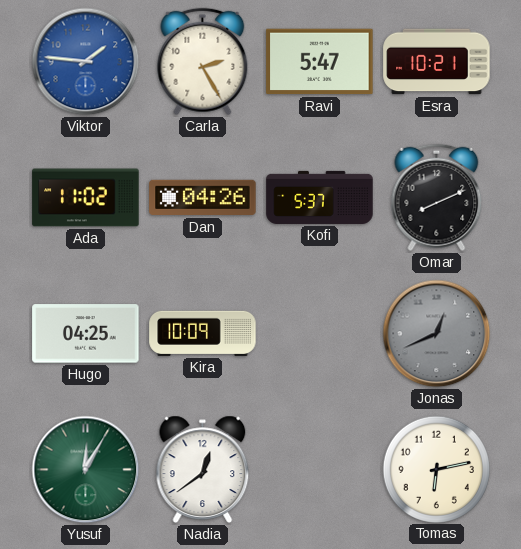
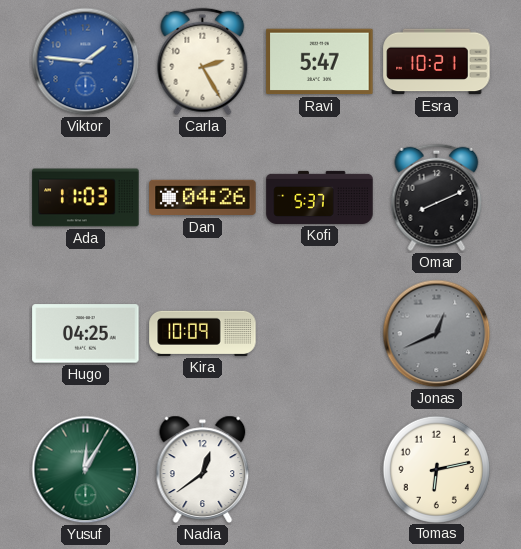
Ada: 11:02 -> 11:03 (86, 198)
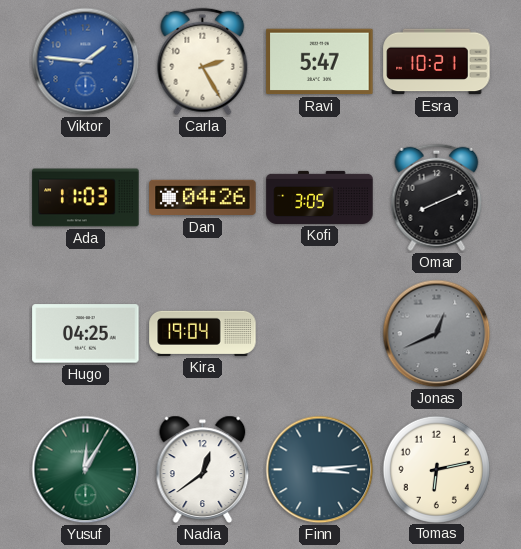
Kofi: 5:37 -> 3:05 (320, 197)
Kira: 10:09 -> 19:04 (203, 333)
Finn: none -> 3:14 (320, 470)
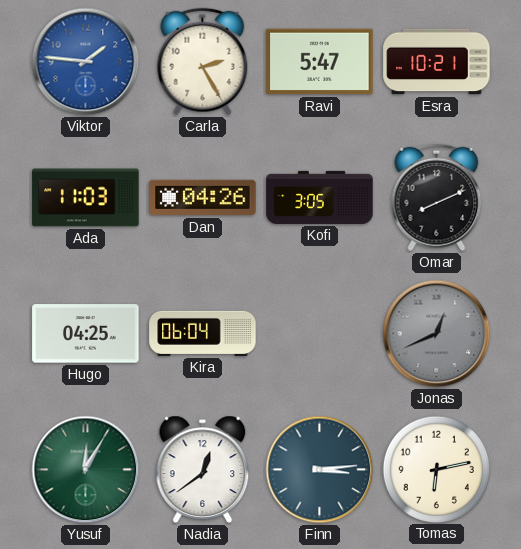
Kira: 19:04 -> 06:04 (203, 333)
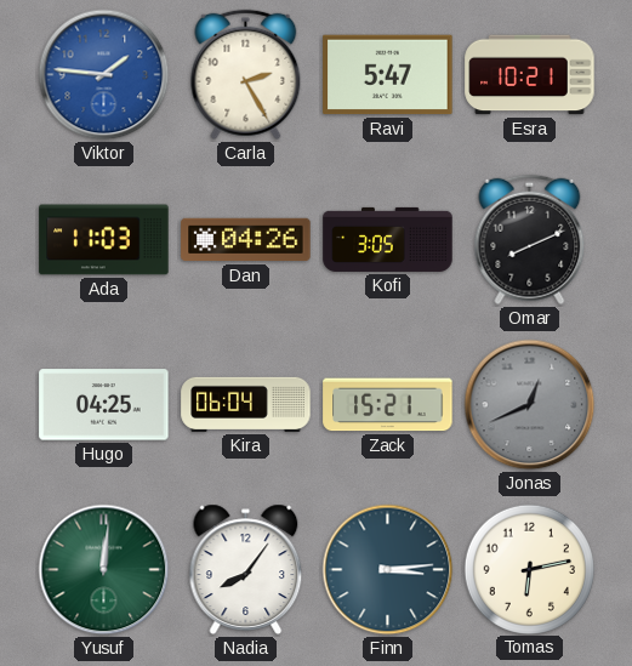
Zack: none -> 15:21 (388, 405)
Yusuf: 12:05 -> 12:01 (104, 570)
Nadia: 12:39 -> 8:06 (246, 569)
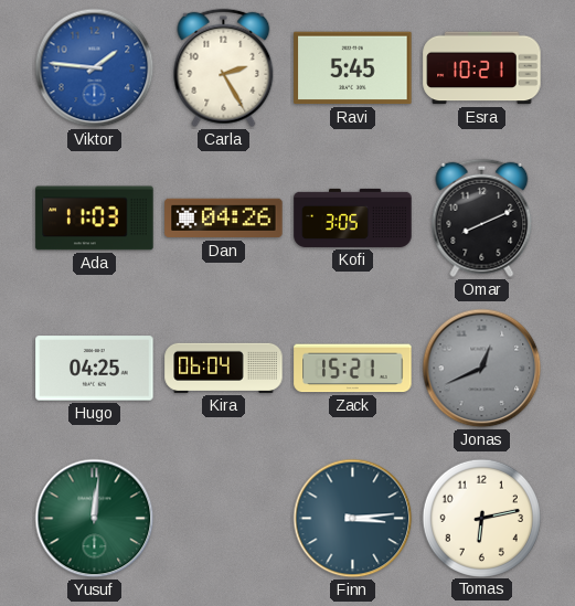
Ravi: 5:47 -> 5:45 (353, 68)
Nadia: 8:06 -> none (246, 569)
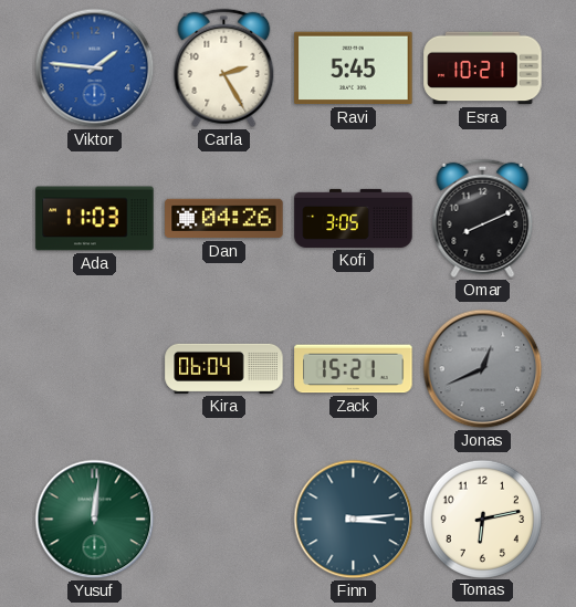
Hugo: 04:25 -> none (95, 369)
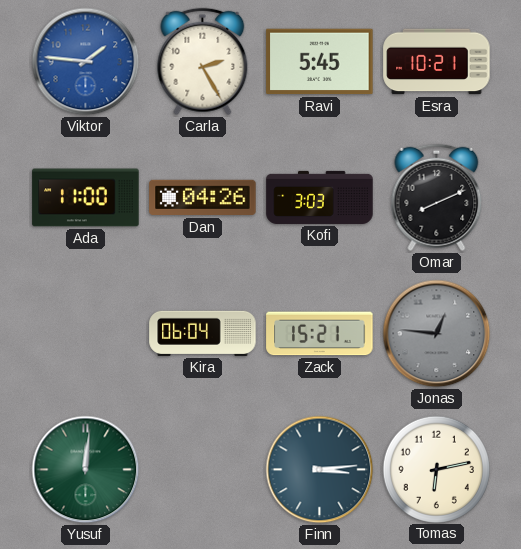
Ada: 11:03 -> 11:00 (86, 198)
Kofi: 3:05 -> 3:03 (320, 197)
Jonas: 12:41 -> 12:46 (437, 334)
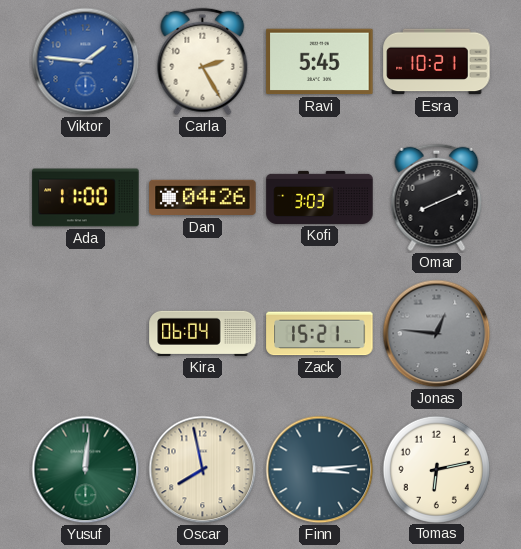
Oscar: none -> 7:58 (203, 470)
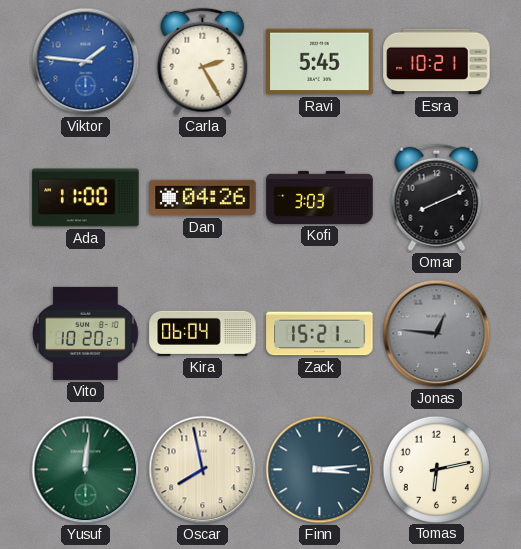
Vito: none -> 10:20 (86, 333)
